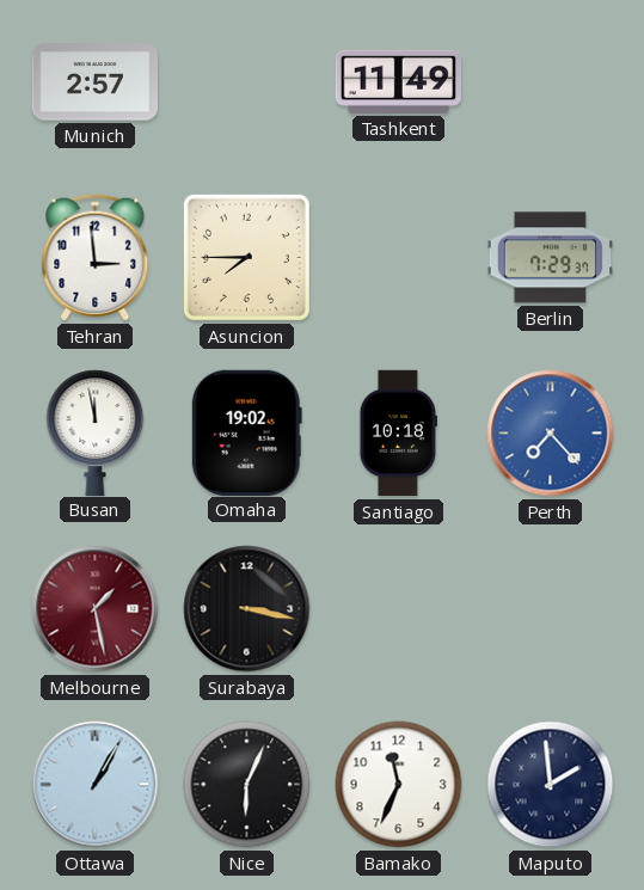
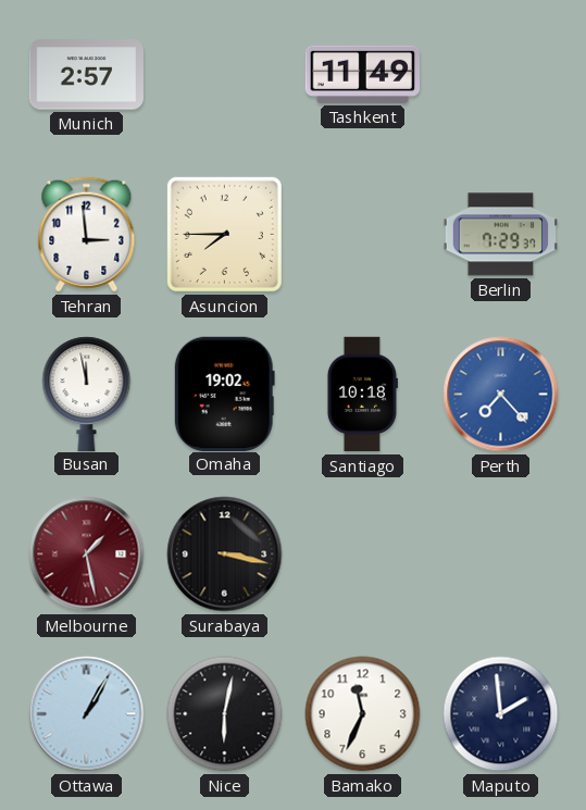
Nice: 6:04 -> 6:02 (225, 714)
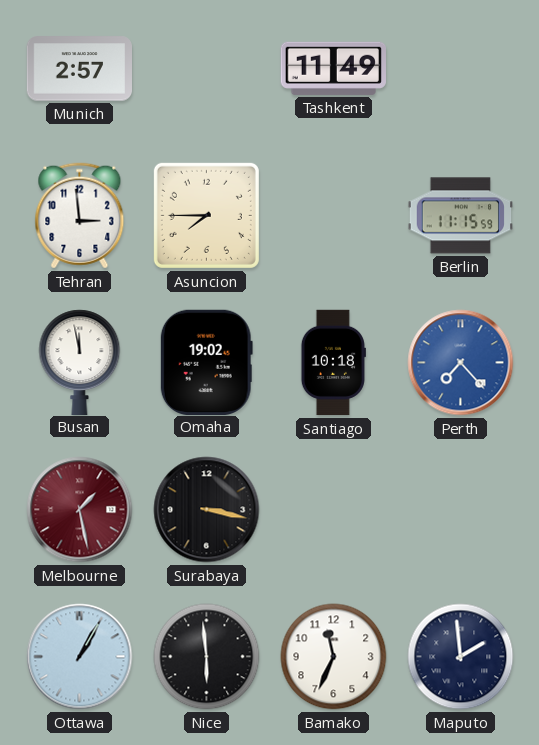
Berlin: 7:29 -> 11:15 (460, 216)
Nice: 6:02 -> 5:59 (207, 657)
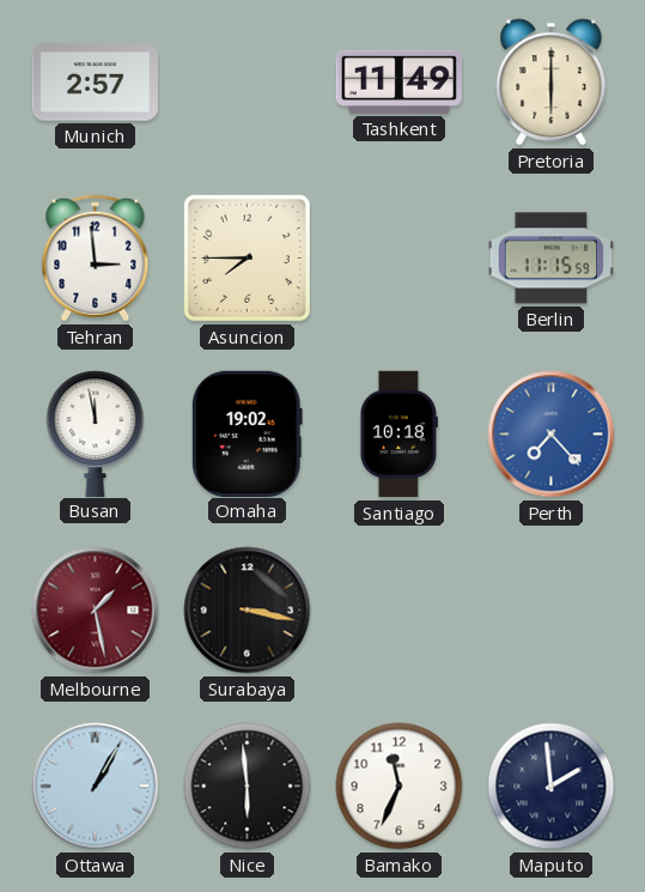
Pretoria: none -> 6:00 (552, 83)
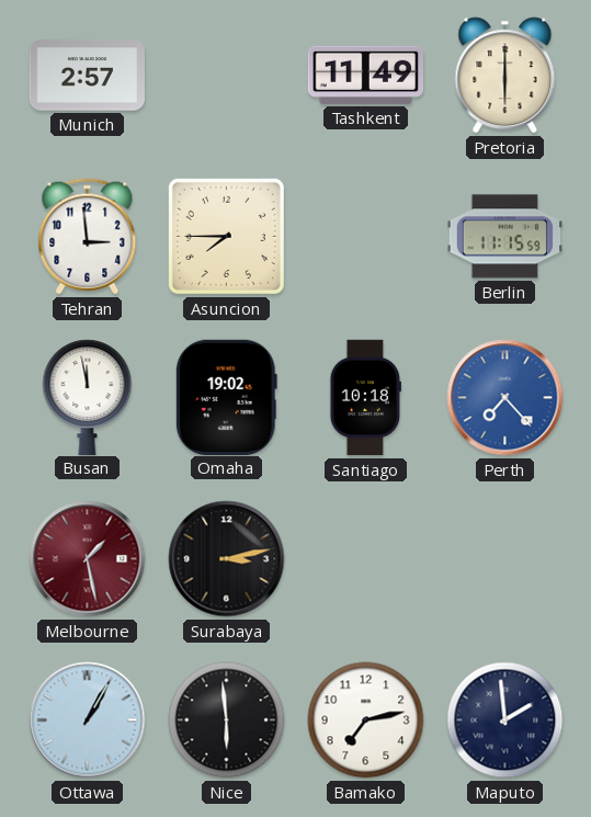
Surabaya: 3:17 -> 3:13 (227, 559)
Bamako: 11:34 -> 7:13 (366, 720)
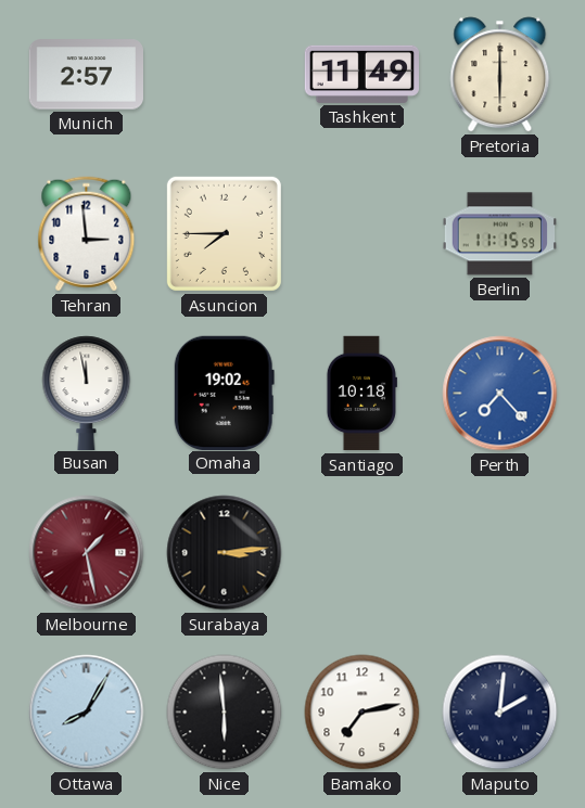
Surabaya: 3:13 -> 3:14 (225, 553)
Ottawa: 1:05 -> 8:05 (87, 713)
Maputo: 1:59 -> 2:01 (500, 713)
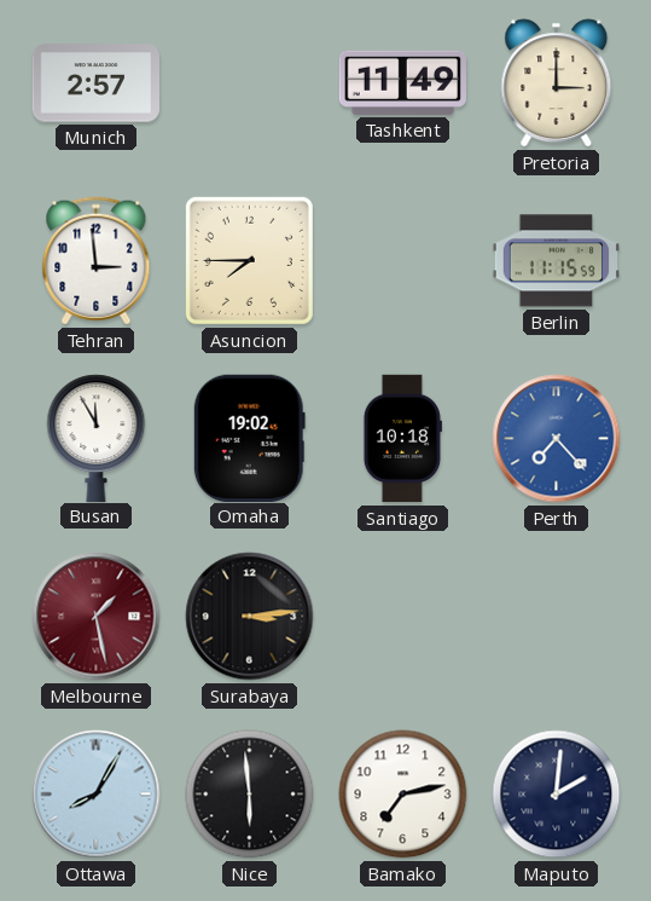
Pretoria: 6:00 -> 3:00 (557, 83)
Busan: 11:58 -> 11:55 (97, 438)
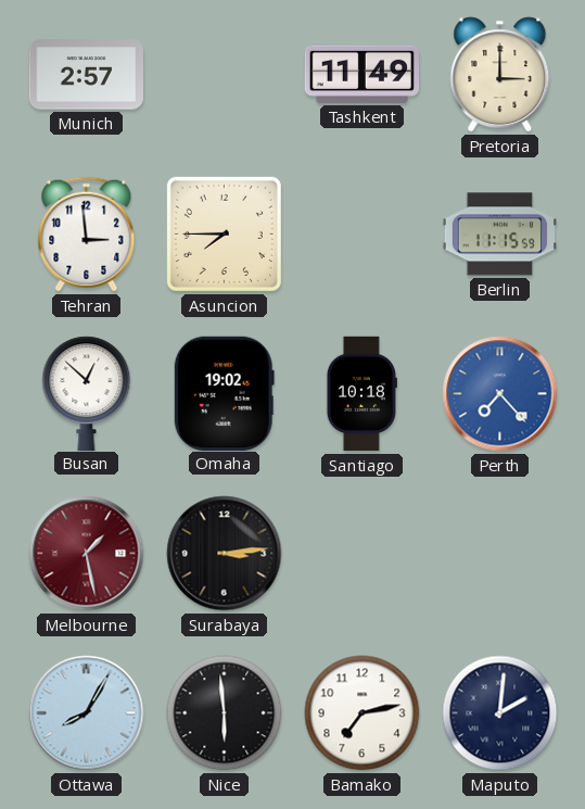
Busan: 11:55 -> 12:52 (87, 393)
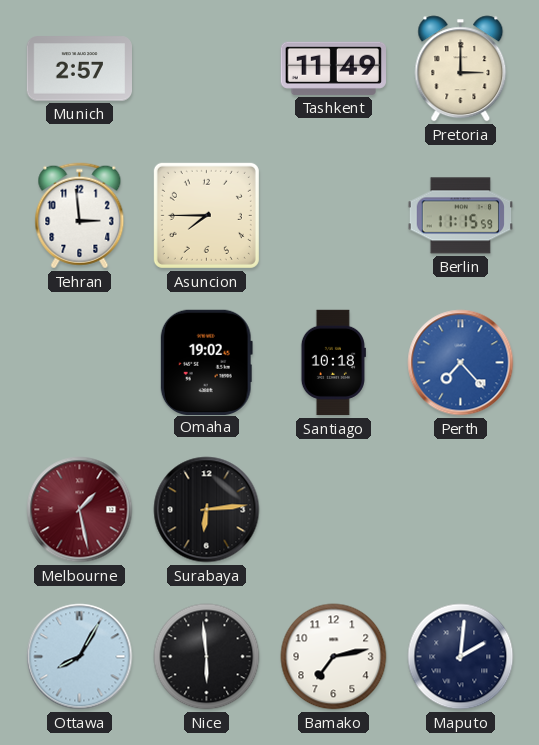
Busan: 12:52 -> none (87, 393)
Surabaya: 3:14 -> 6:14 (207, 510)
